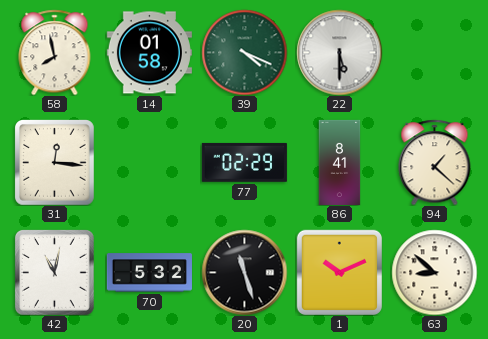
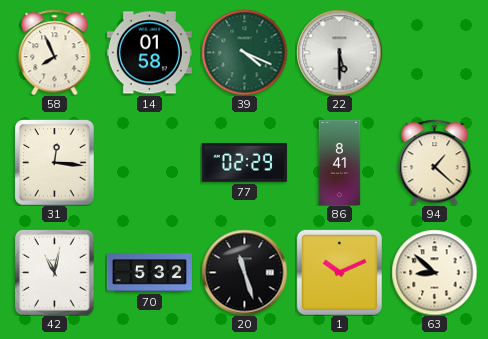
58: 7:58 -> 7:56 (55, 52)
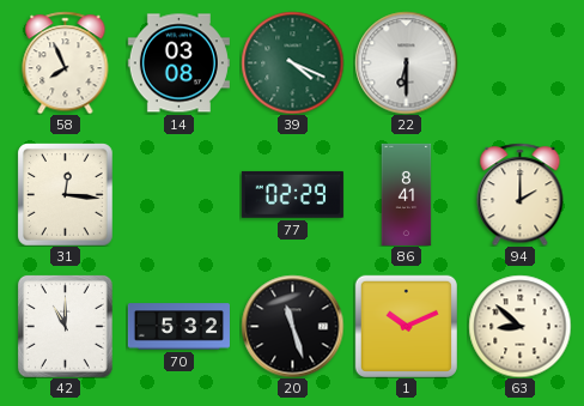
14: 01:58 -> 03:08 (178, 63)
22: 5:30 -> 6:30 (406, 62)
94: 1:22 -> 2:00 (521, 194)
42: 11:02 -> 11:00 (65, 326)
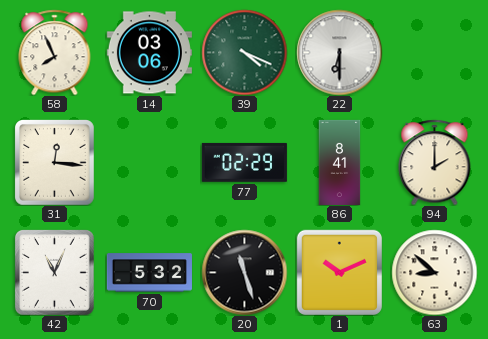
14: 03:08 -> 03:06 (149, 53)
42: 11:00 -> 11:04 (54, 272)
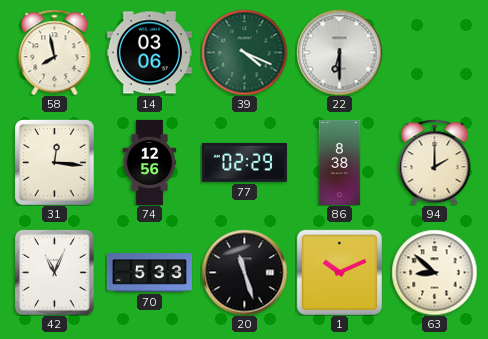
58: 7:56 -> 7:58 (55, 52)
74: none -> 12:56 (150, 162)
86: 8:41 -> 8:38 (340, 162)
70: 5:32 -> 5:33 (149, 273)
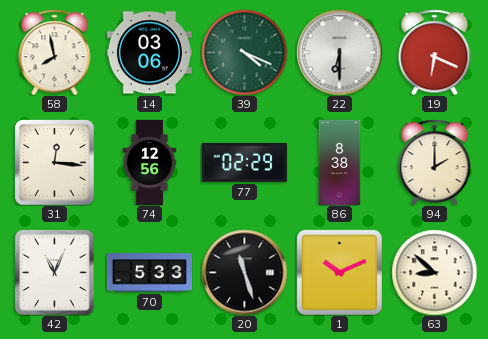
19: none -> 6:19 (435, 52)
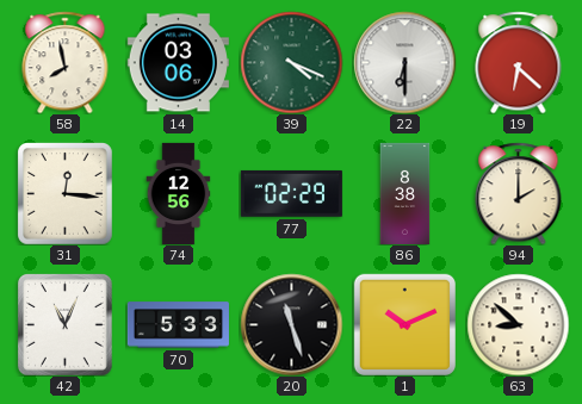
19: 6:19 -> 6:22 (519, 62)
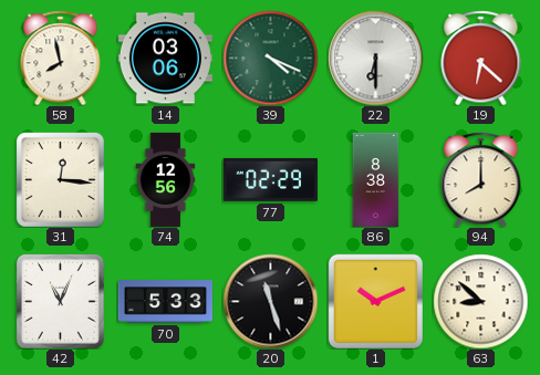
94: 2:00 -> 8:00 (481, 179)
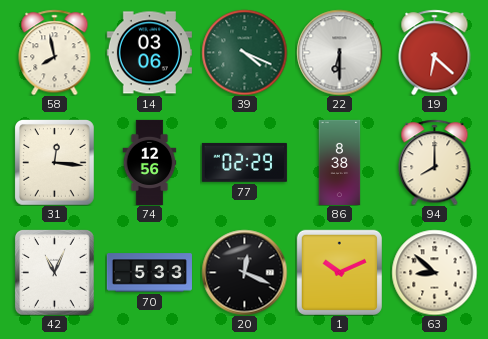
20: 11:27 -> 12:19 (244, 272)
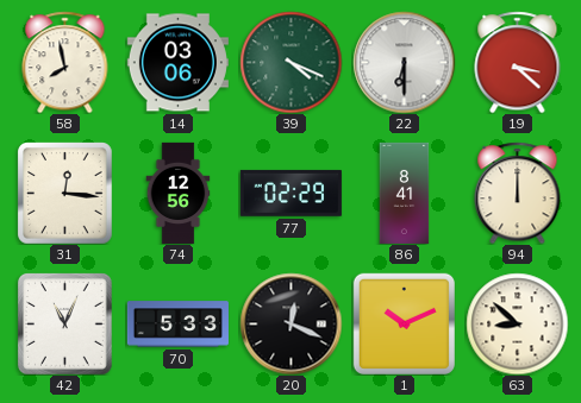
19: 6:22 -> 3:22 (518, 62)
86: 8:38 -> 8:41 (405, 193)
94: 8:00 -> 12:00 (518, 193)
